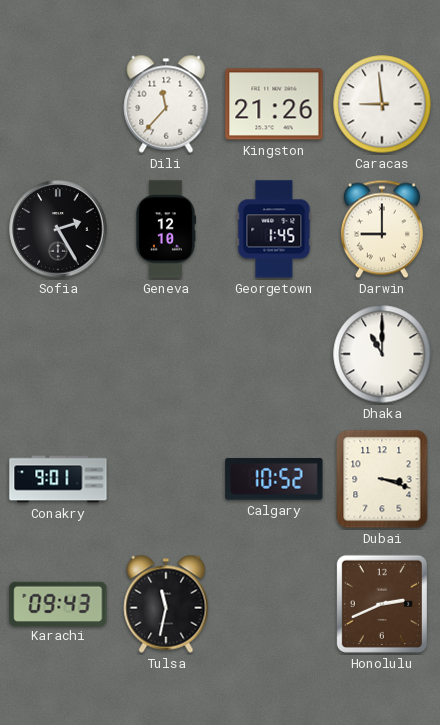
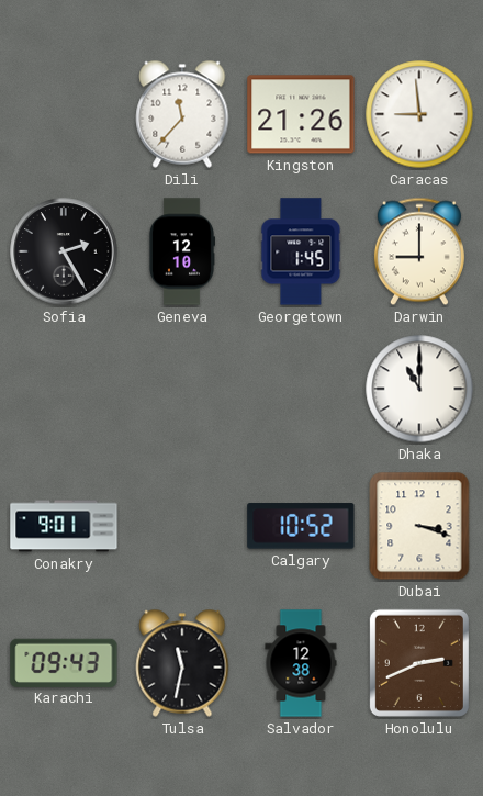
Salvador: none -> 12:38 (301, 663)
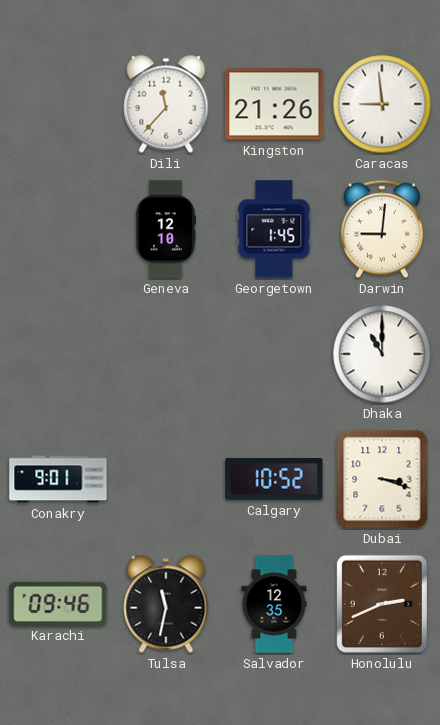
Sofia: 2:25 -> none (64, 251)
Darwin: 9:00 -> 9:01 (382, 229)
Karachi: 09:43 -> 09:46 (58, 603)
Salvador: 12:38 -> 12:35 (274, 604)
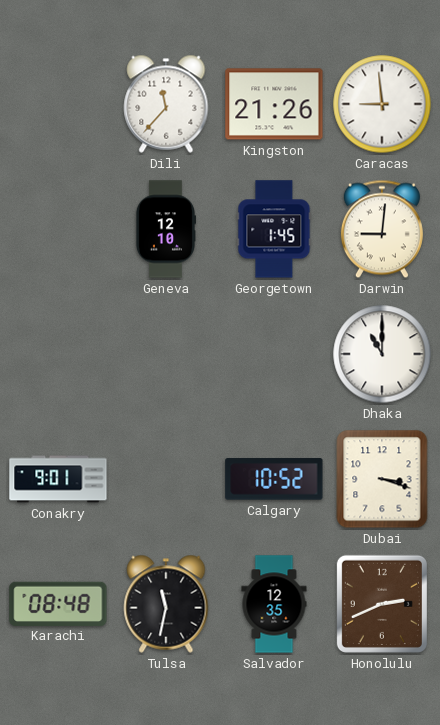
Karachi: 09:46 -> 08:48 (58, 603)
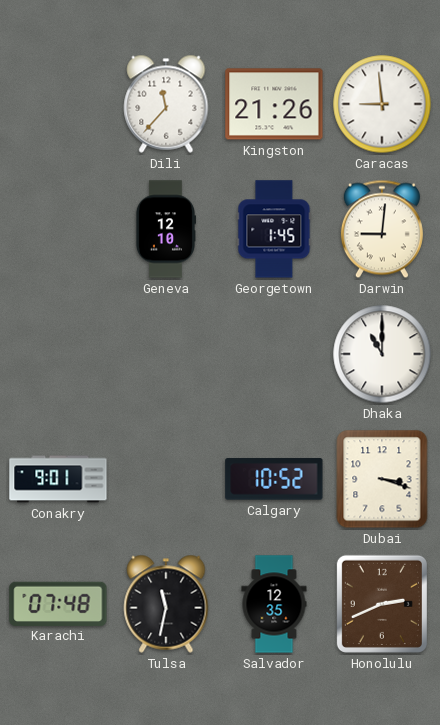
Karachi: 08:48 -> 07:48 (58, 603)
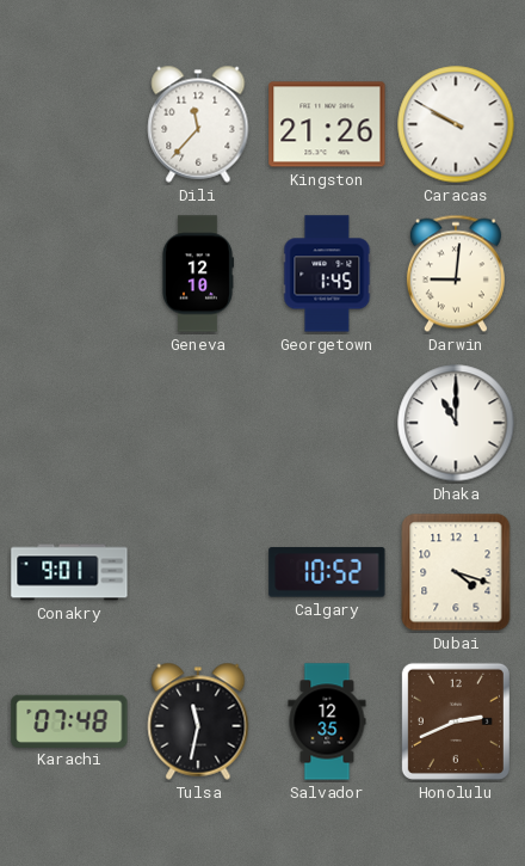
Caracas: 8:59 -> 9:50 (456, 124)
Dubai: 3:18 -> 4:18 (456, 572)
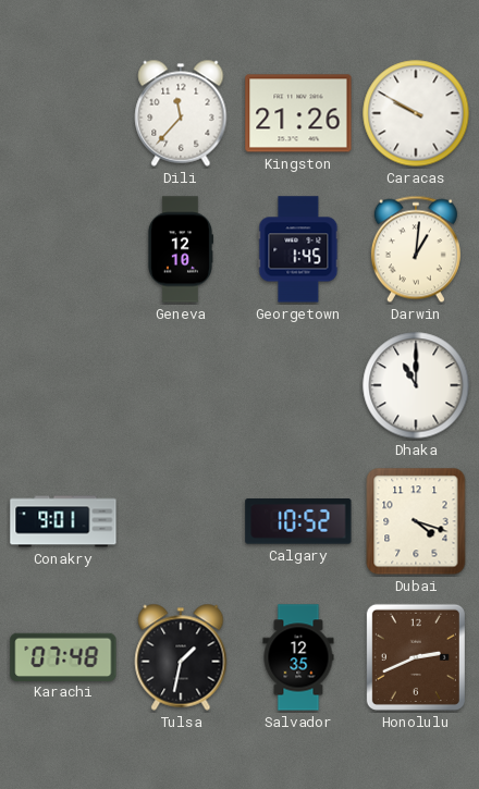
Darwin: 9:01 -> 1:01 (416, 249)
Tulsa: 11:32 -> 1:32 (181, 657)
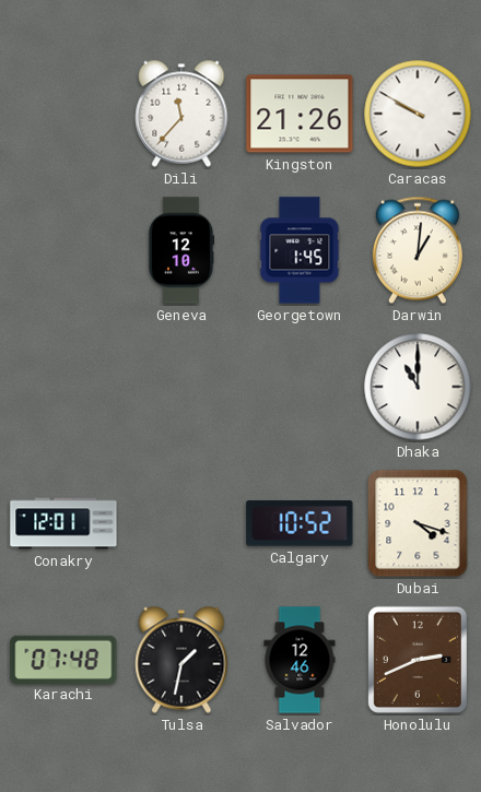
Conakry: 9:01 -> 12:01 (63, 523)
Salvador: 12:35 -> 12:46 (300, 660)
